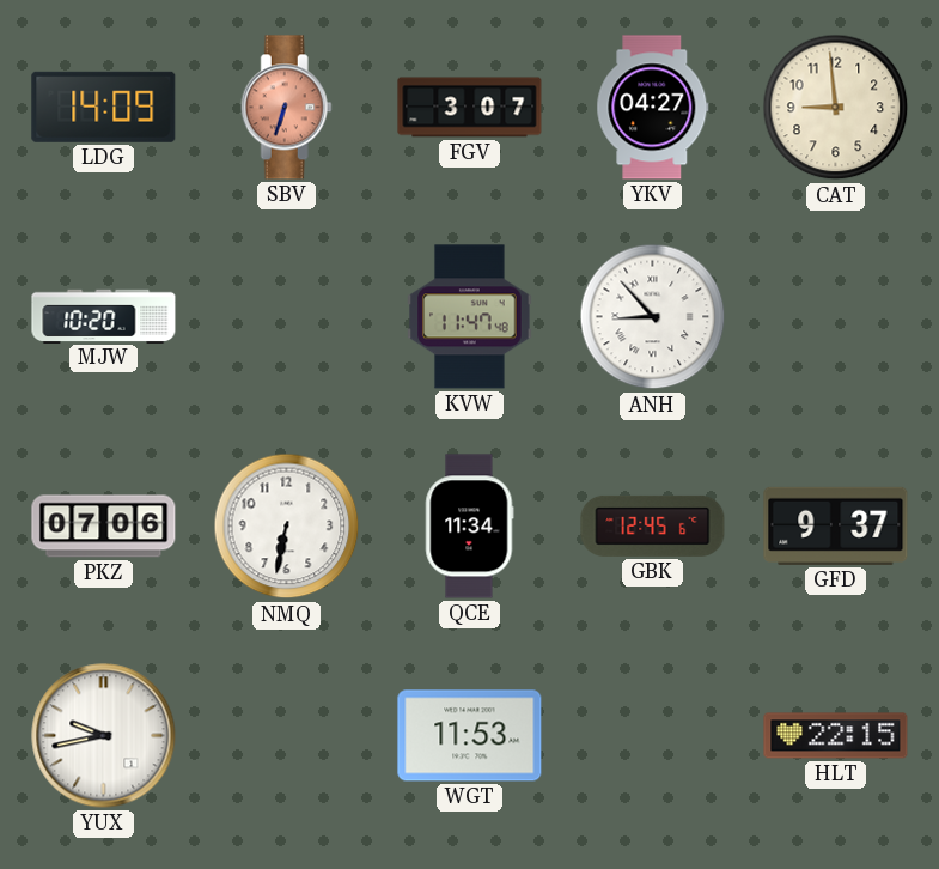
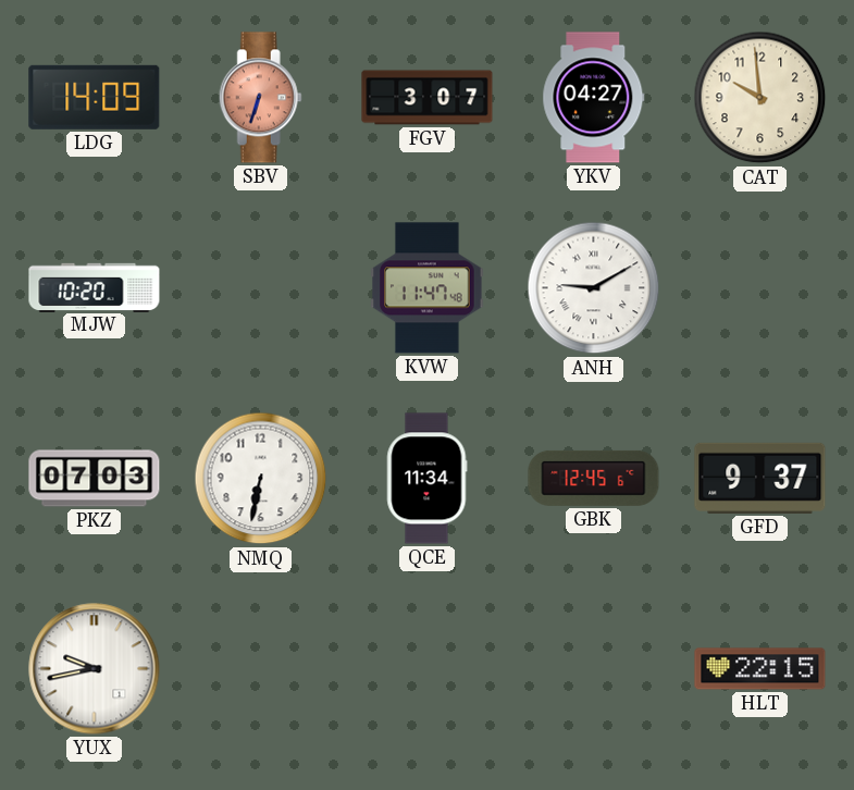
CAT: 8:59 -> 9:59 (760, 98)
ANH: 8:53 -> 9:10 (594, 288)
PKZ: 07:06 -> 07:03 (95, 479)
WGT: 11:53 -> none (470, 736)
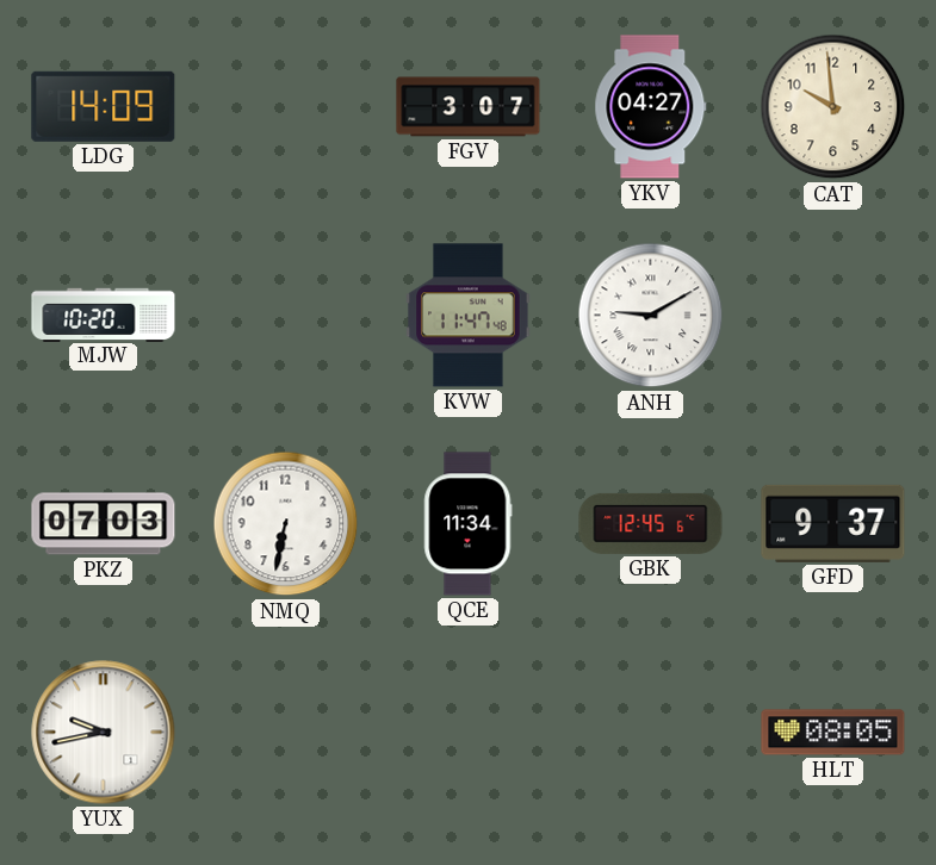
SBV: 6:33 -> none (260, 98)
HLT: 22:15 -> 08:05 (833, 733)
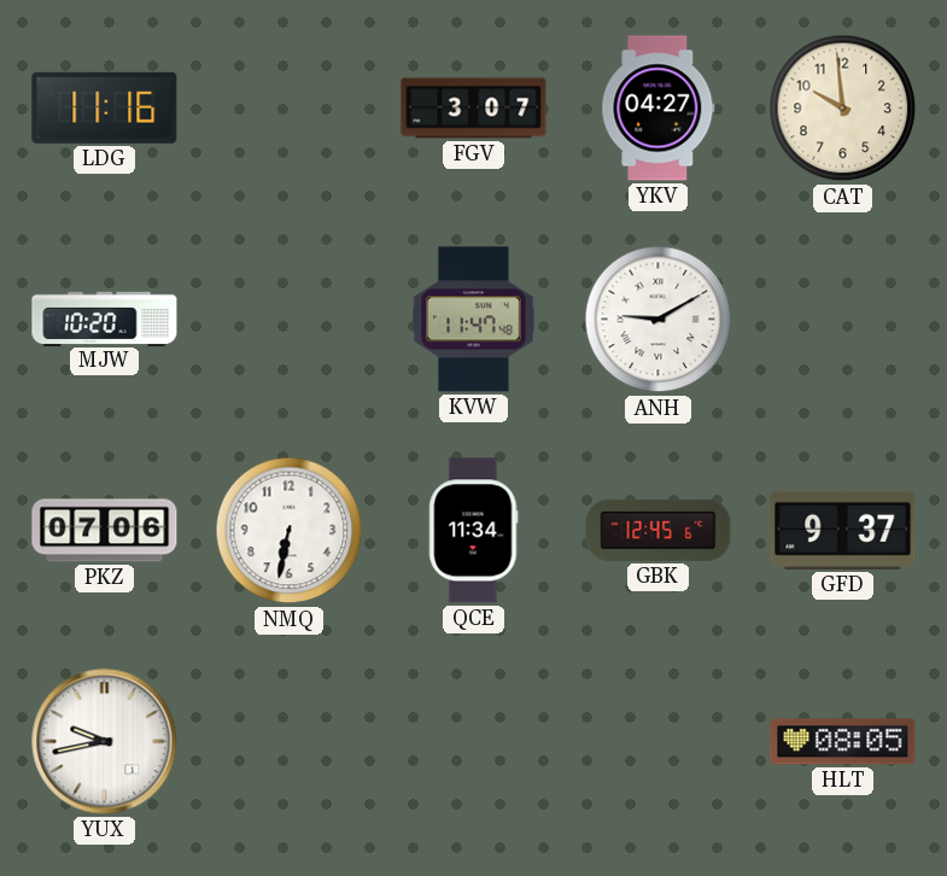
LDG: 14:09 -> 11:16 (105, 107)
PKZ: 07:03 -> 07:06 (105, 531)
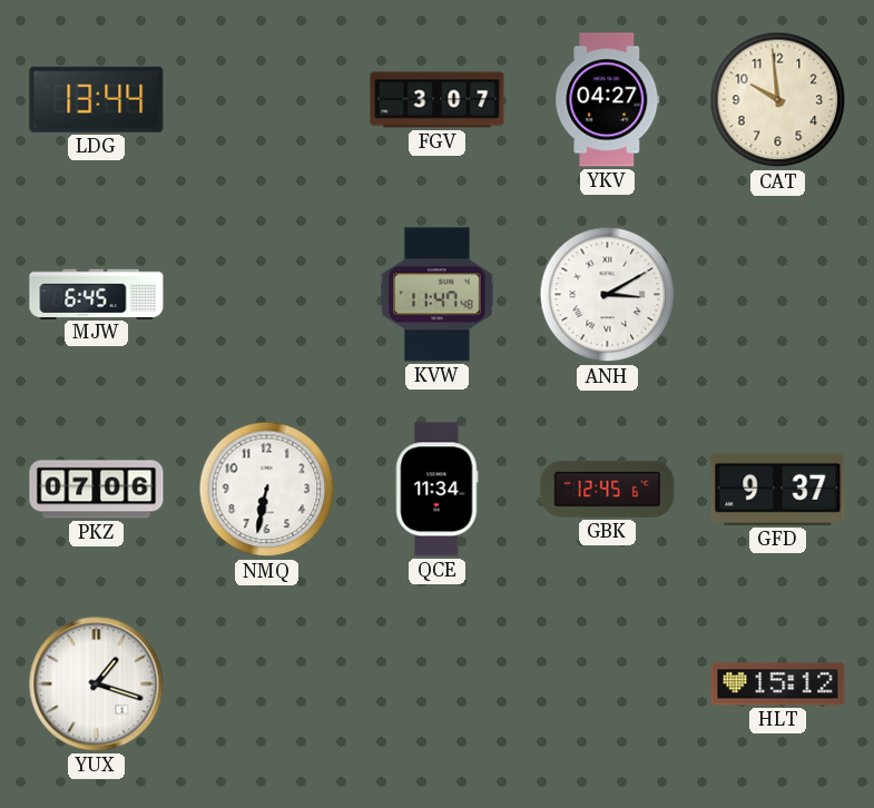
LDG: 11:16 -> 13:44 (97, 99)
MJW: 10:20 -> 6:45 (97, 294)
ANH: 9:10 -> 3:10 (608, 295)
YUX: 9:43 -> 1:18 (97, 684)
HLT: 08:05 -> 15:12 (778, 684)
